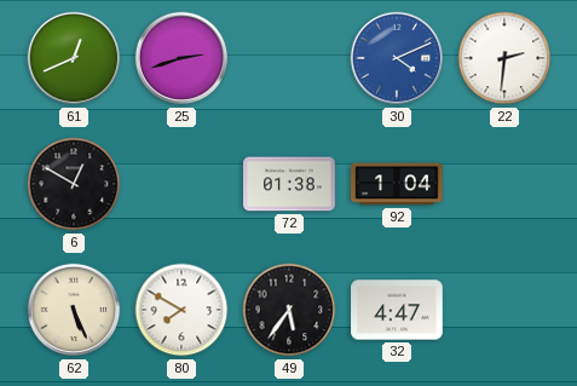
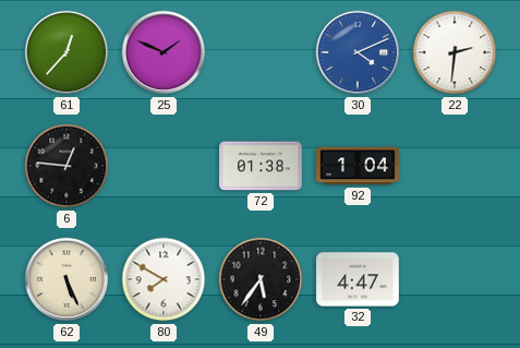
61: 12:41 -> 12:37 (66, 52)
25: 2:42 -> 1:49 (164, 52)
6: 12:50 -> 12:46 (66, 166)
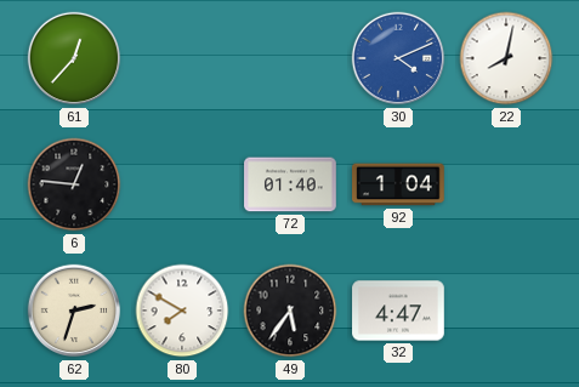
25: 1:49 -> none (164, 52)
22: 2:31 -> 8:02 (506, 58)
72: 01:38 -> 01:40 (290, 184)
62: 5:26 -> 2:33 (74, 311)
